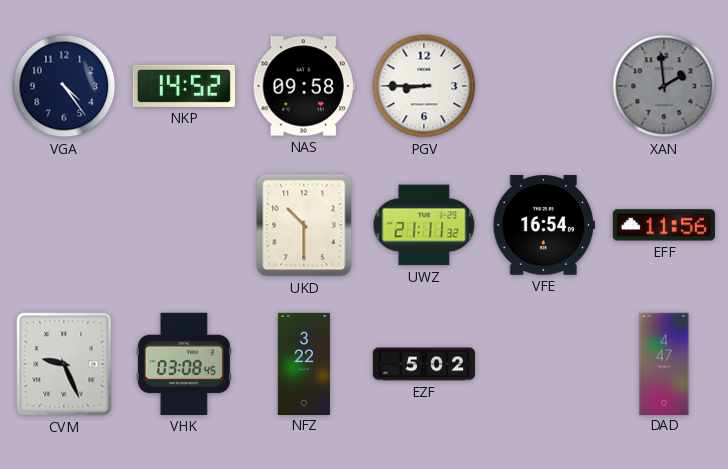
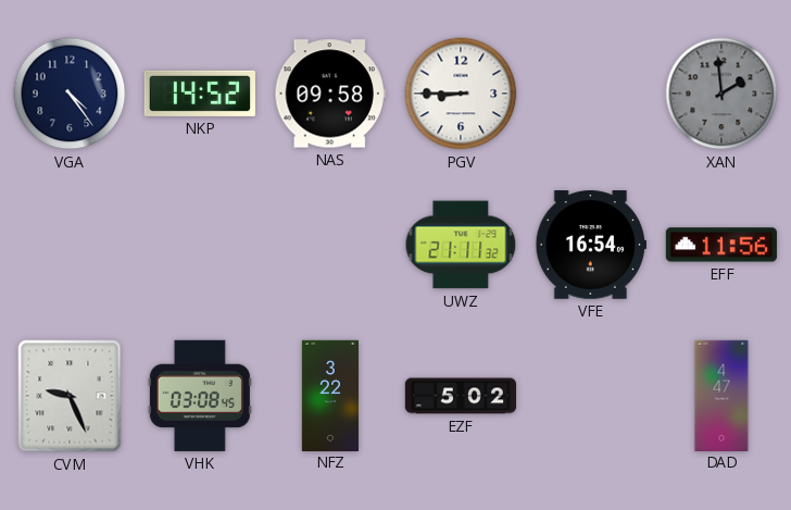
UKD: 10:30 -> none (304, 225)
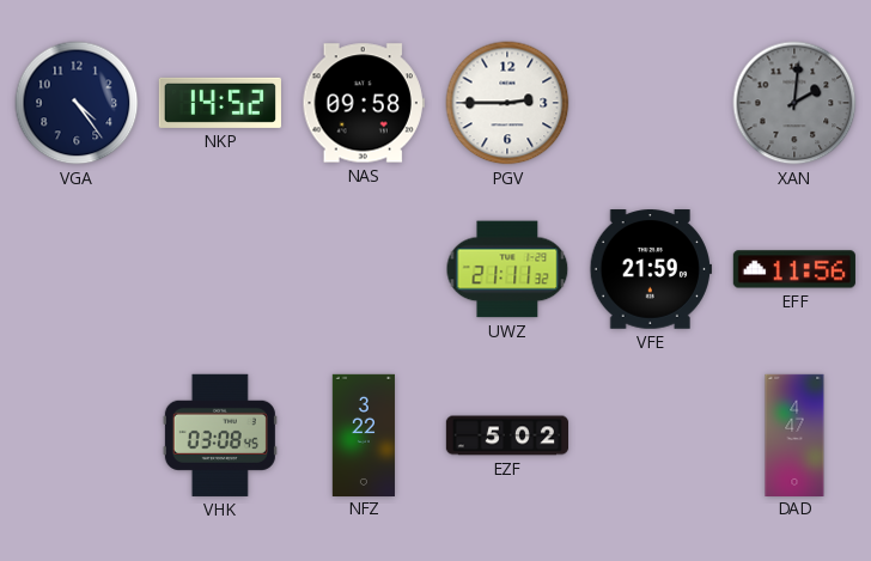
PGV: 8:45 -> 2:45 (507, 103)
XAN: 1:59 -> 2:01 (794, 103)
VFE: 16:54 -> 21:59 (651, 269)
CVM: 9:26 -> none (70, 396)
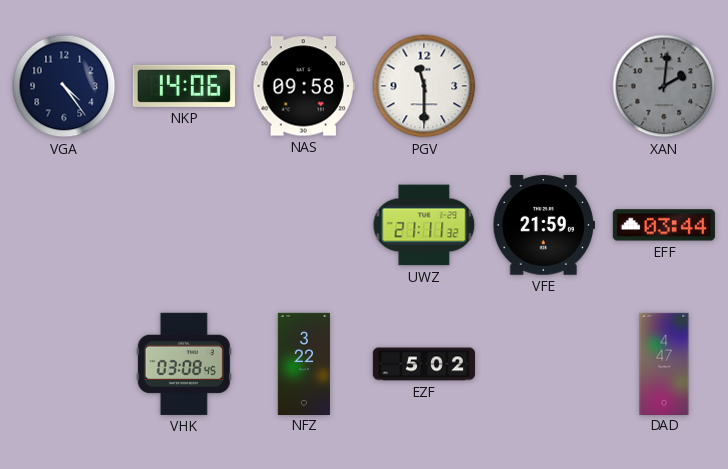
NKP: 14:52 -> 14:06 (184, 86)
PGV: 2:45 -> 11:30 (424, 86)
EFF: 11:56 -> 03:44 (664, 225)
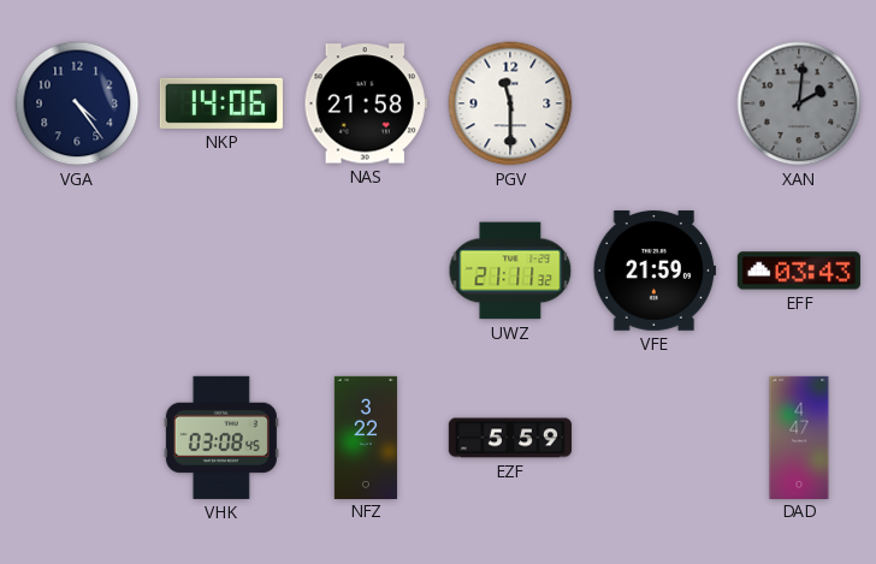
NAS: 09:58 -> 21:58 (366, 103)
EFF: 03:44 -> 03:43 (799, 271)
EZF: 5:02 -> 5:59 (509, 438)
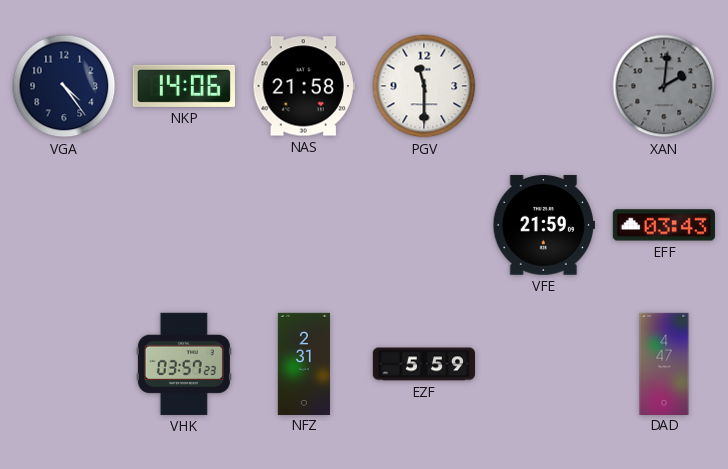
UWZ: 21:11 -> none (510, 271)
VHK: 03:08 -> 03:57 (184, 364)
NFZ: 3:22 -> 2:31 (304, 363)
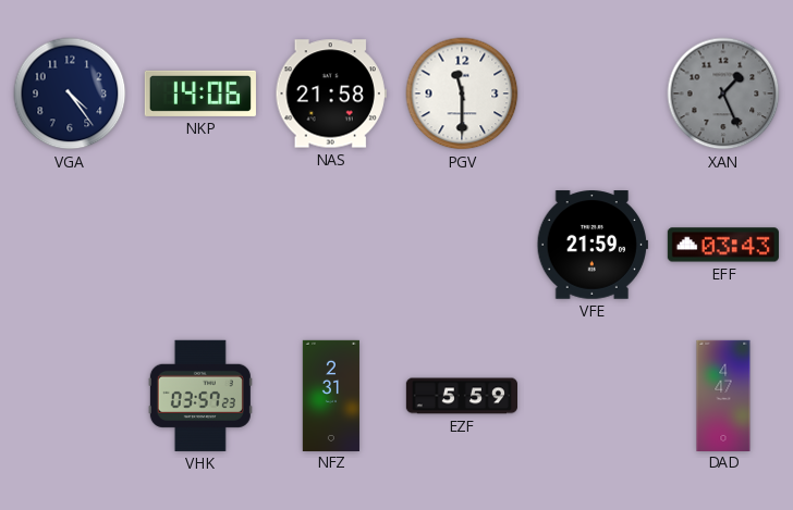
XAN: 2:01 -> 1:26 (723, 94)
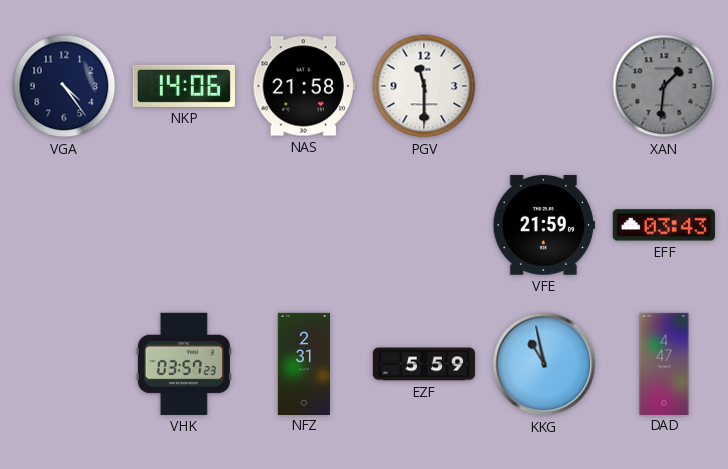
XAN: 1:26 -> 1:31 (664, 86)
KKG: none -> 10:58 (544, 364)
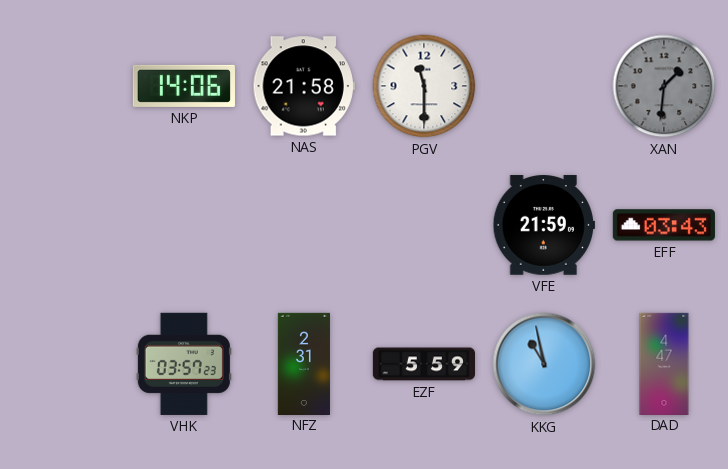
VGA: 4:24 -> none (64, 86)
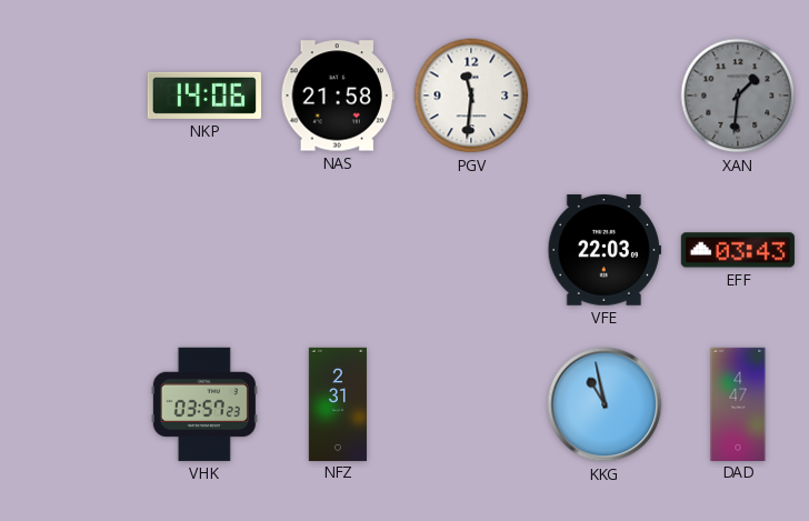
PGV: 11:30 -> 11:31 (471, 96)
VFE: 21:59 -> 22:03 (605, 250)
EZF: 5:59 -> none (423, 364)
